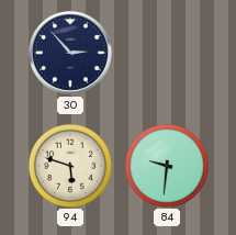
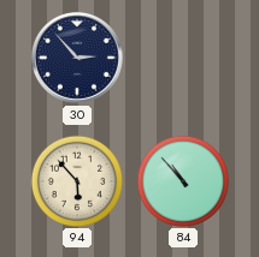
94: 5:48 -> 5:53 (76, 180)
84: 9:31 -> 10:53 (182, 180)
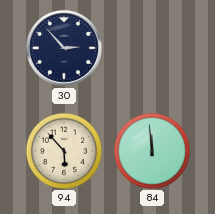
84: 10:53 -> 11:59 (151, 150)
